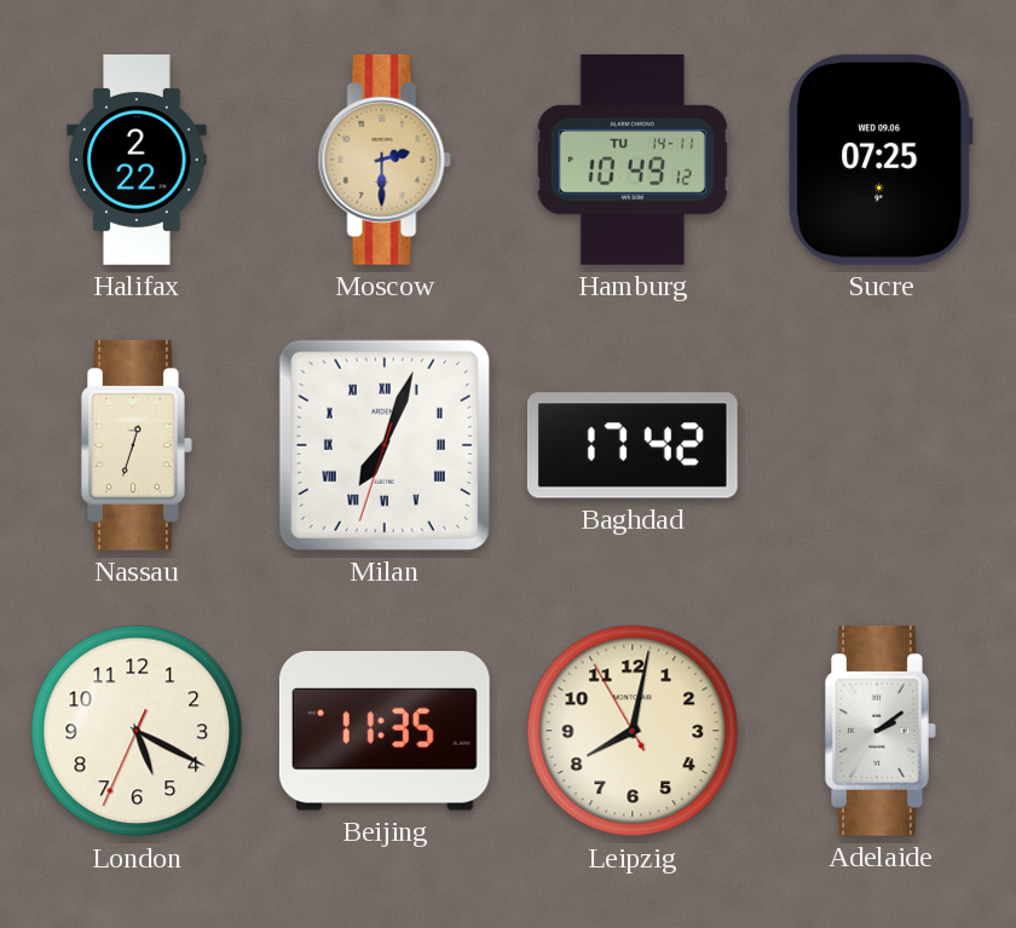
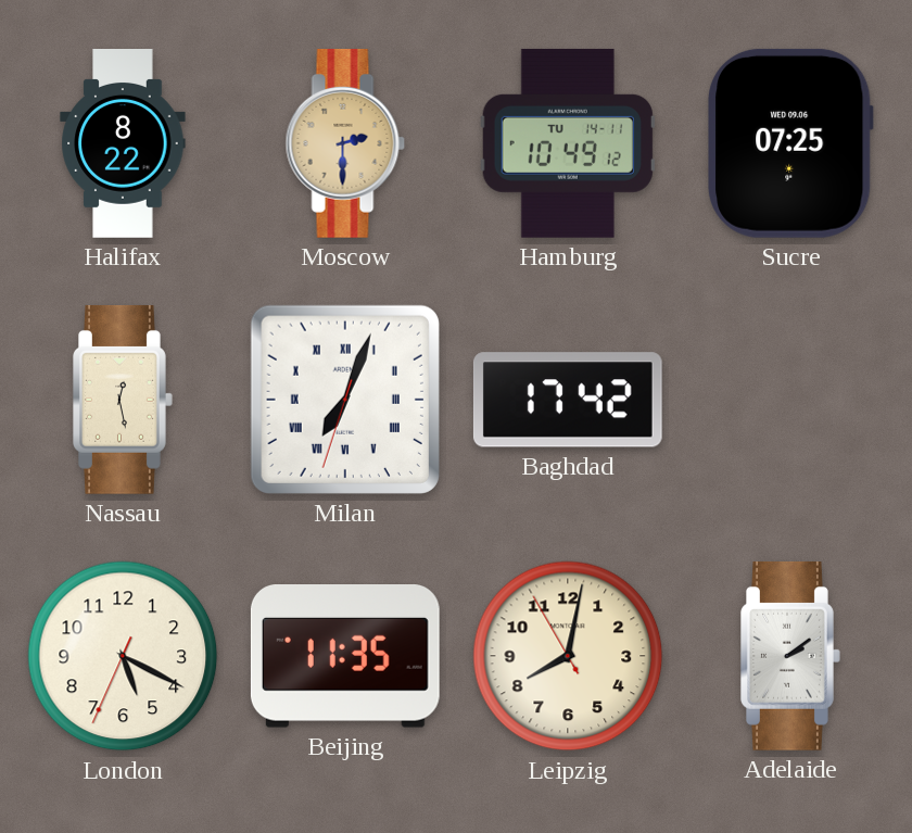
Halifax: 2:22 -> 8:22 (123, 144)
Nassau: 12:33 -> 12:28 (124, 400)
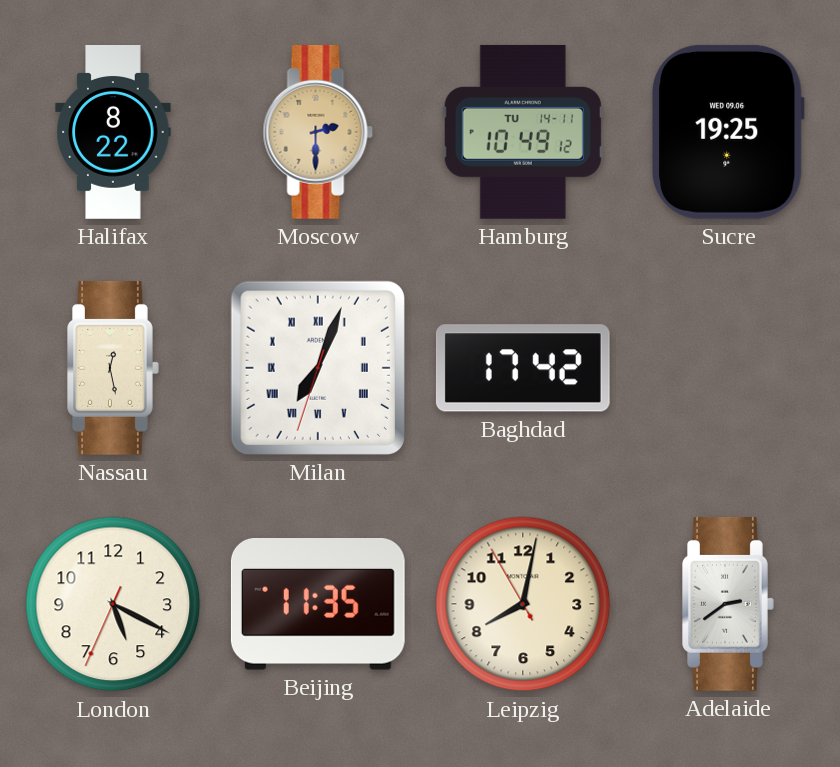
Sucre: 07:25 -> 19:25 (729, 132)
Adelaide: 2:09 -> 2:39 (729, 604)
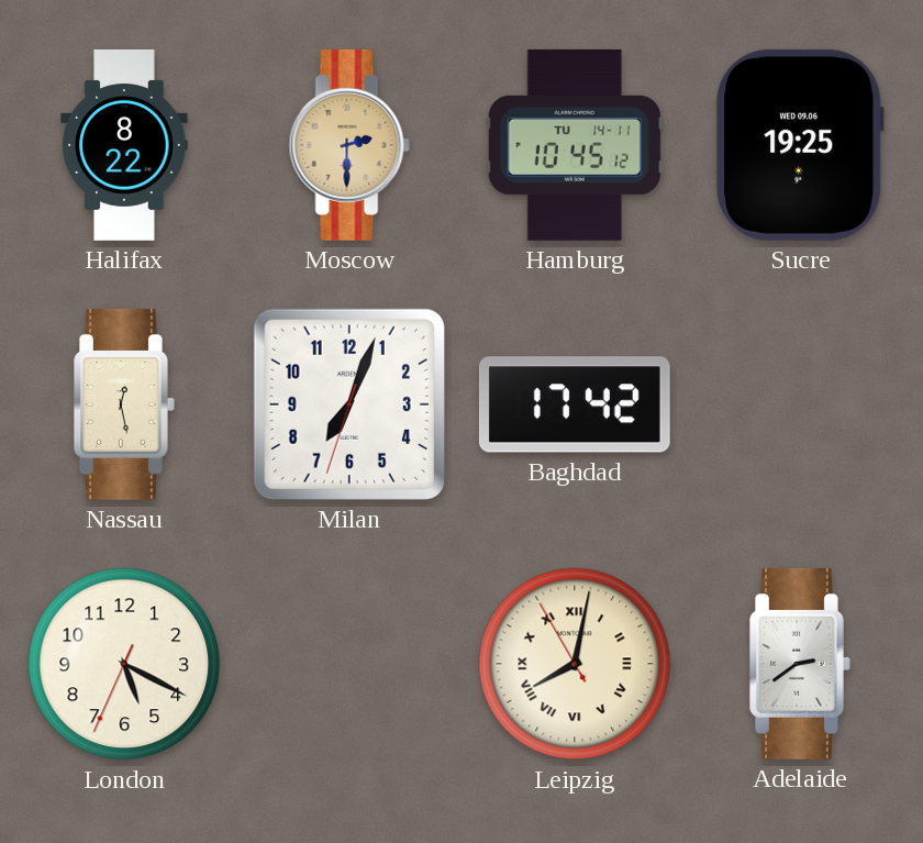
Hamburg: 10:49 -> 10:45 (575, 145)
Milan numerals: Roman -> Arabic (349, 404)
Beijing: 11:35 -> none (318, 605)
Leipzig numerals: Arabic -> Roman (575, 664)
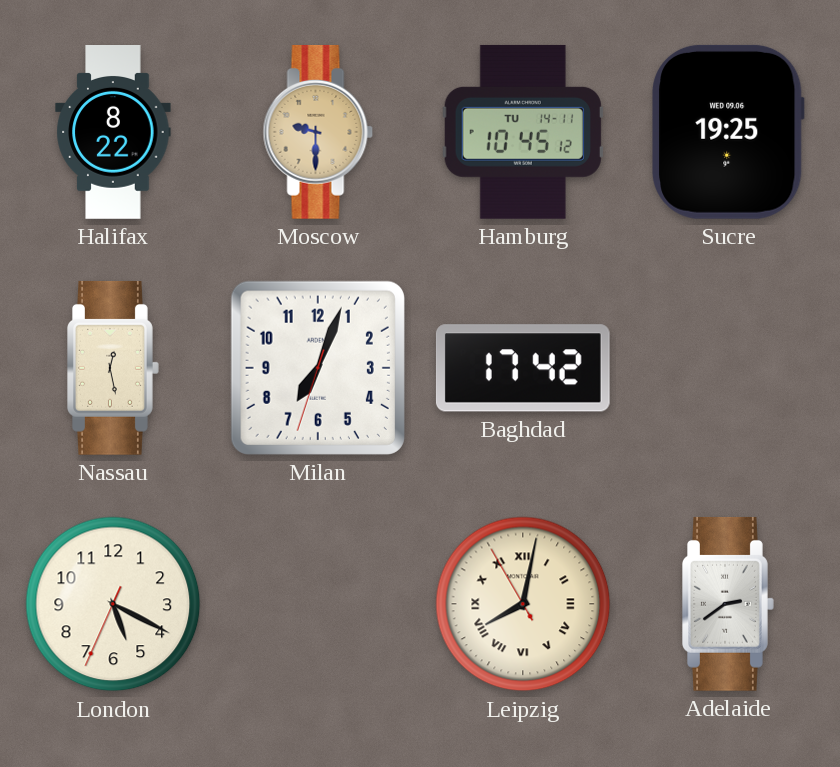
Moscow: 2:30 -> 9:30 (318, 132)
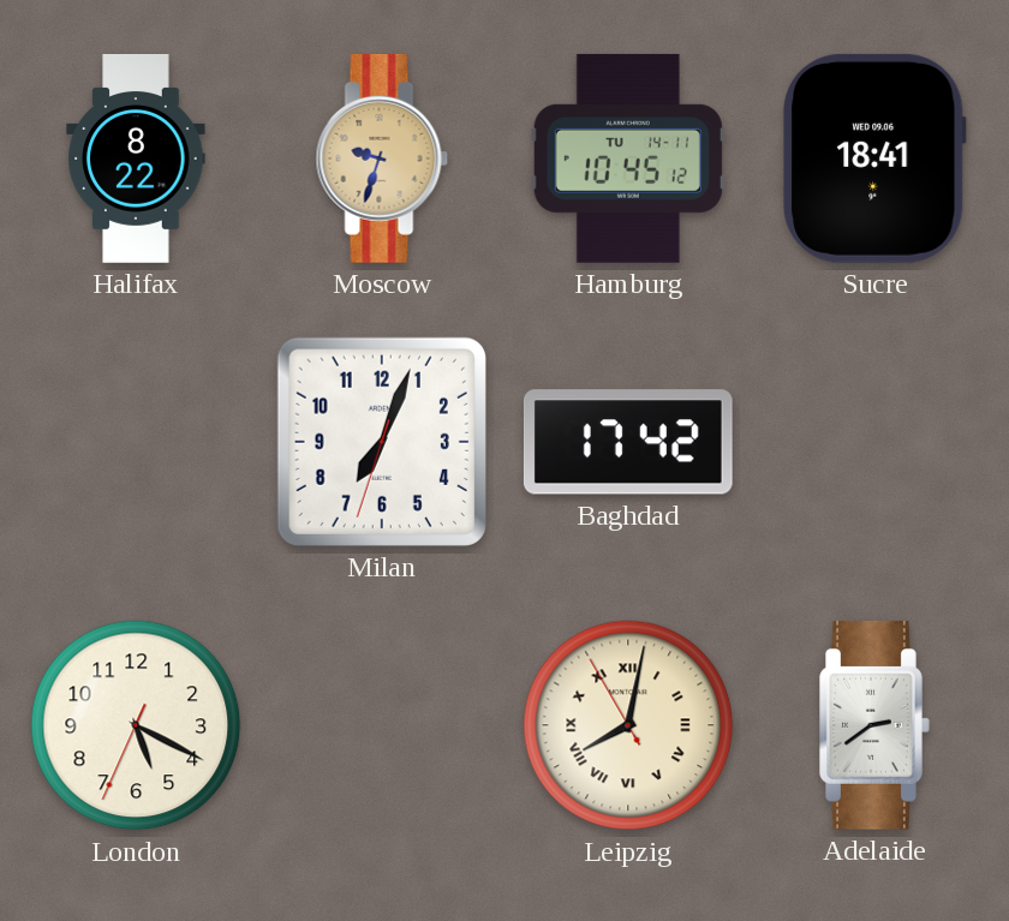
Moscow: 9:30 -> 9:33 (382, 159)
Sucre: 19:25 -> 18:41 (876, 159)
Nassau: 12:28 -> none (114, 368)
